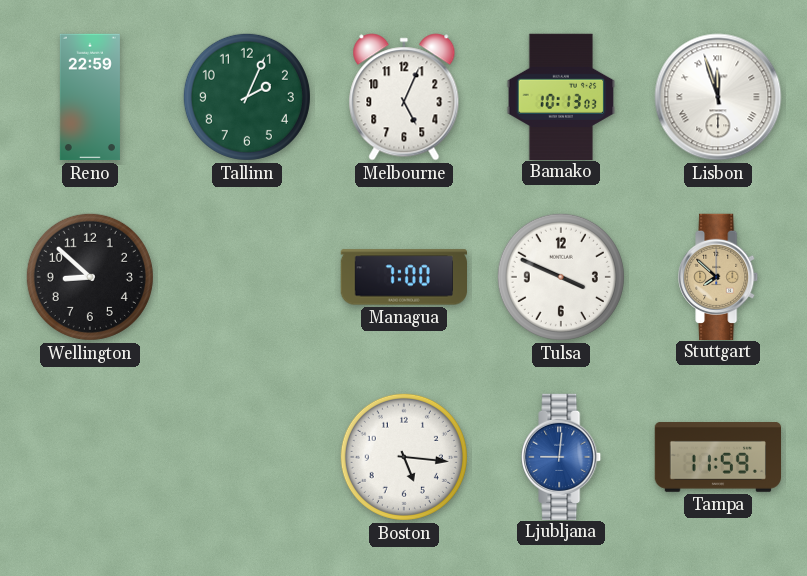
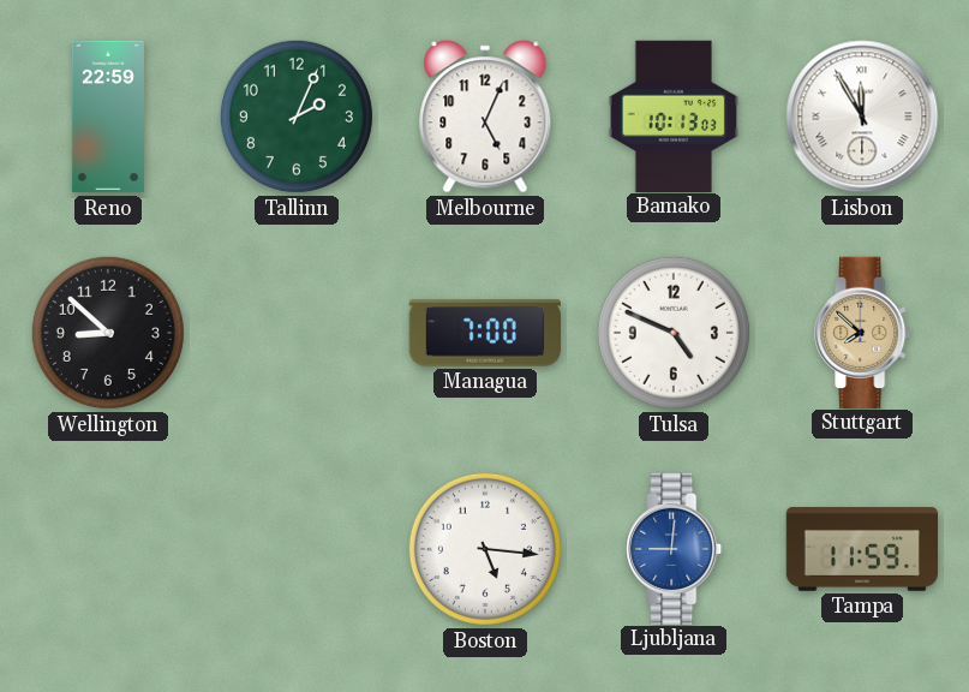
Lisbon: 11:57 -> 11:55 (862, 117)
Tulsa: 3:49 -> 4:49 (674, 333)
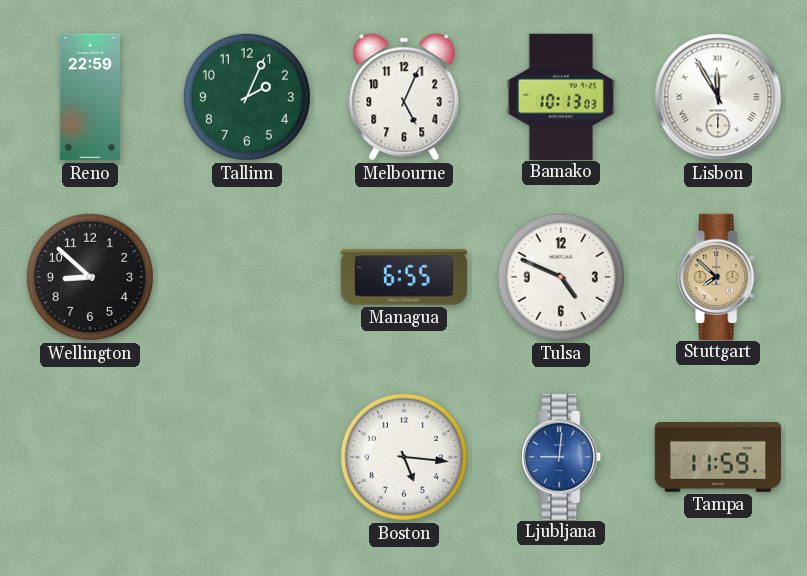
Managua: 7:00 -> 6:55 (403, 277)
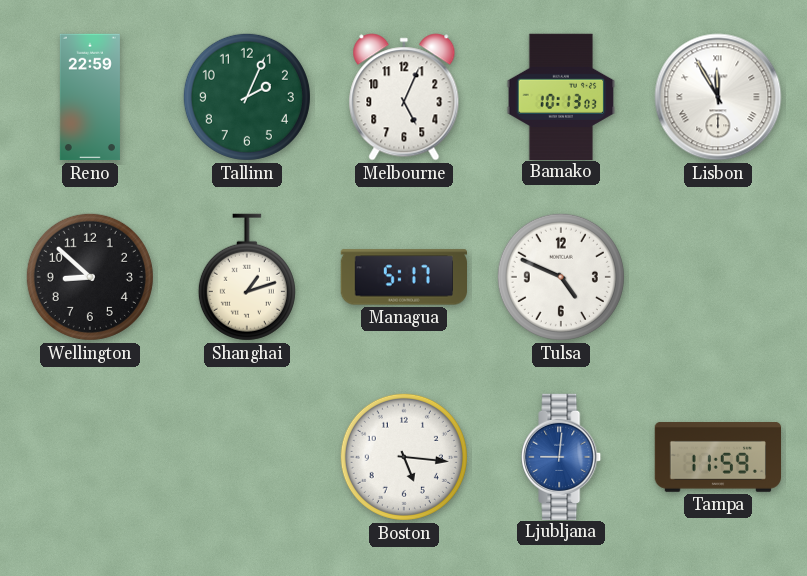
Shanghai: none -> 1:12 (247, 277)
Managua: 6:55 -> 5:17 (403, 277)
Stuttgart: 7:52 -> none (719, 276)
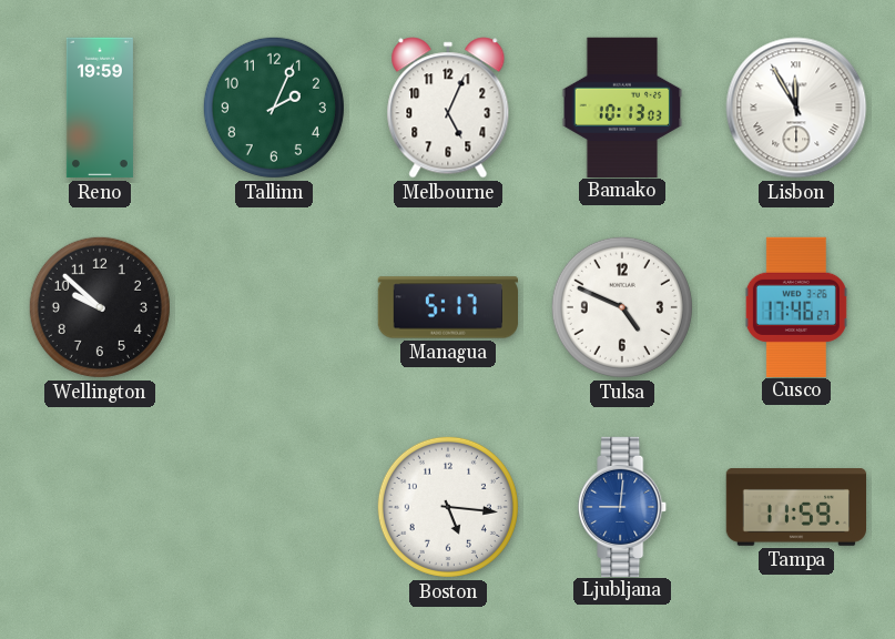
Reno: 22:59 -> 19:59 (100, 108)
Wellington: 8:52 -> 9:52 (100, 307)
Shanghai: 1:12 -> none (247, 277)
Cusco: none -> 17:46 (796, 306)
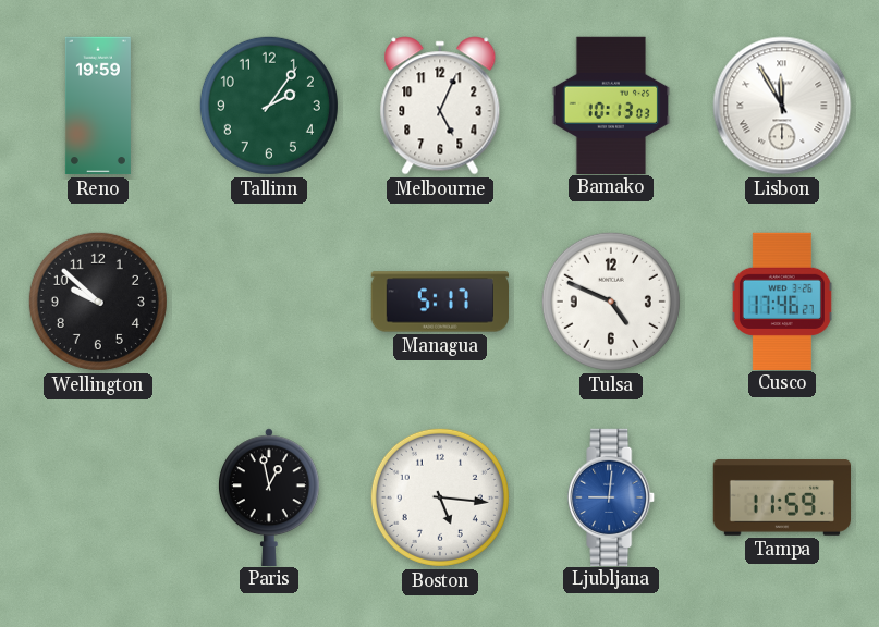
Tallinn: 2:04 -> 2:06 (269, 106)
Paris: none -> 12:58 (269, 496)
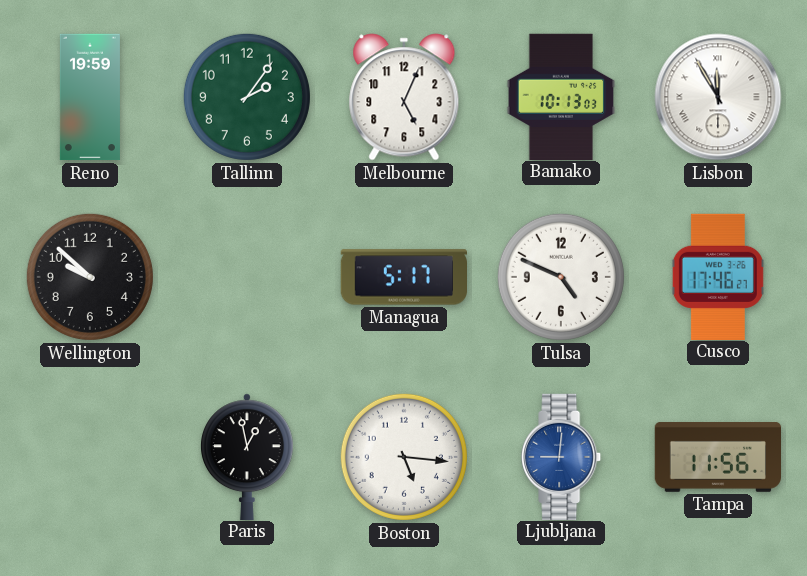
Tampa: 11:59 -> 11:56 (717, 458)
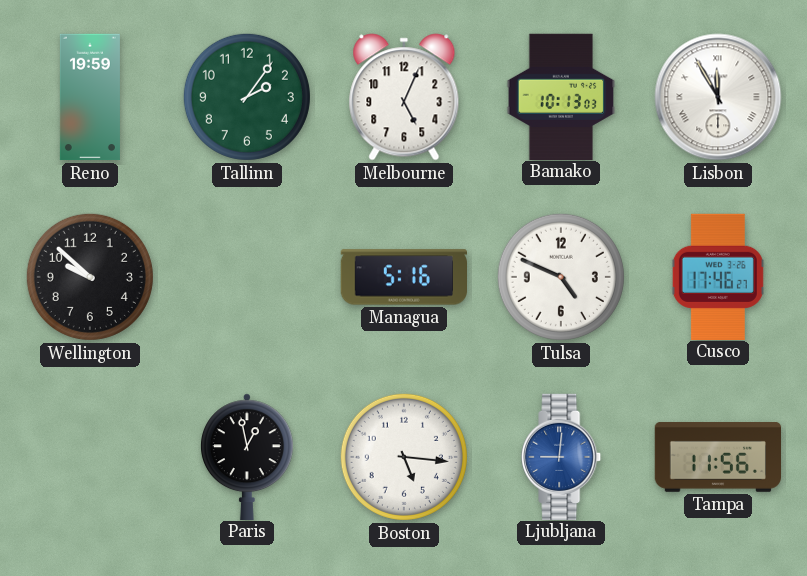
Managua: 5:17 -> 5:16 (403, 277)
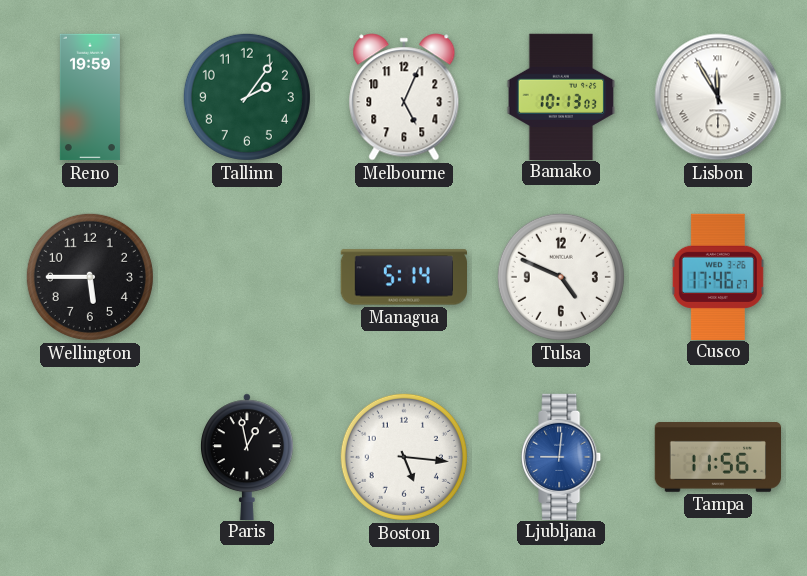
Wellington: 9:52 -> 5:45 (90, 277)
Managua: 5:16 -> 5:14 (403, 277)
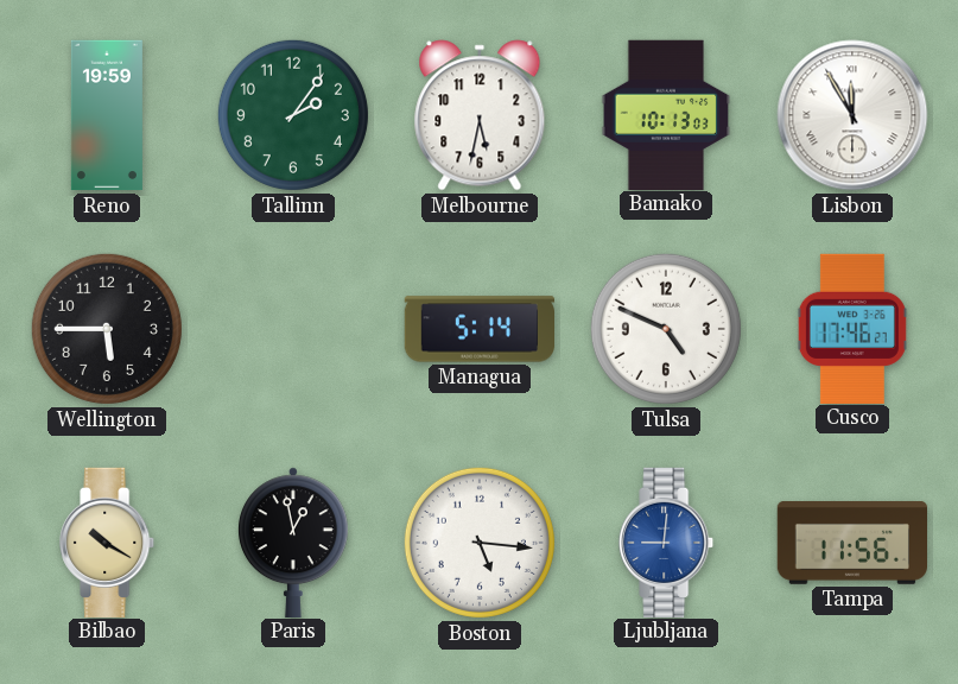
Melbourne: 5:04 -> 5:32 (480, 115)
Bilbao: none -> 10:20 (108, 541)
